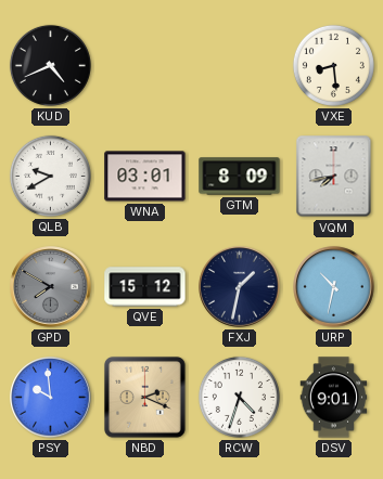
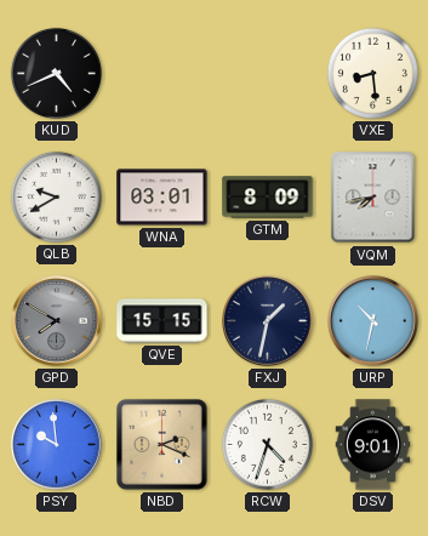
QVE: 15:12 -> 15:15 (162, 321)
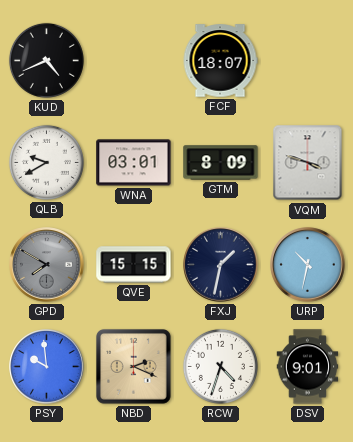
FCF: none -> 18:07 (220, 61)
VXE: 8:29 -> none (372, 73)
VQM: 7:43 -> 3:48 (308, 163)
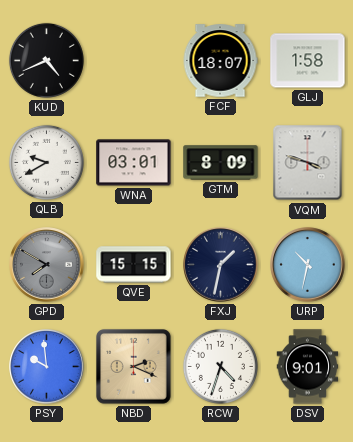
GLJ: none -> 1:58 (308, 61)
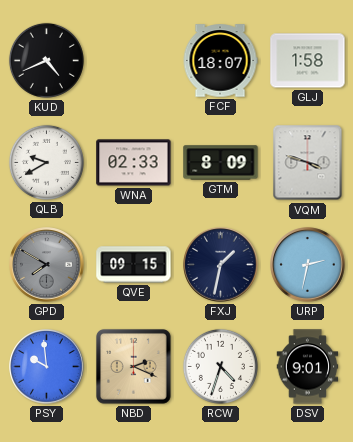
WNA: 03:01 -> 02:33 (134, 163)
QVE: 15:15 -> 09:15 (134, 265)
URP: 10:32 -> 2:32 (308, 265)
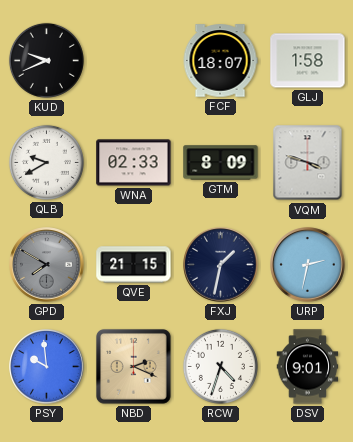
KUD: 4:41 -> 9:41 (46, 60)
QVE: 09:15 -> 21:15 (134, 265)
